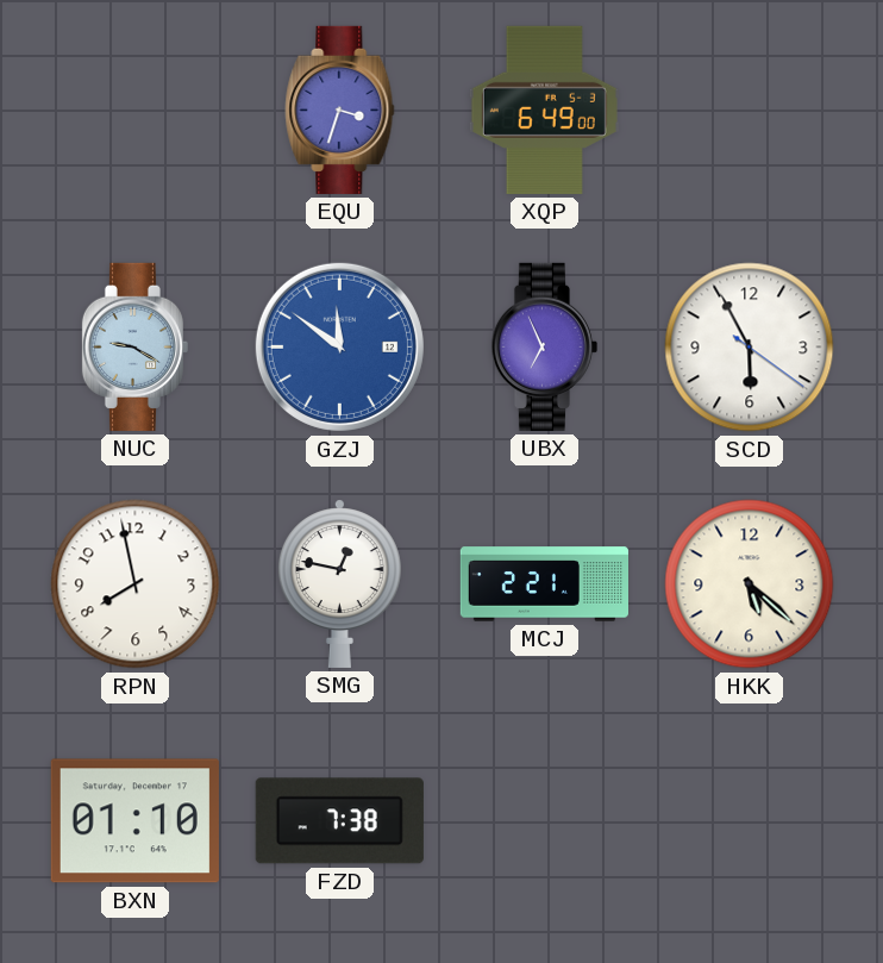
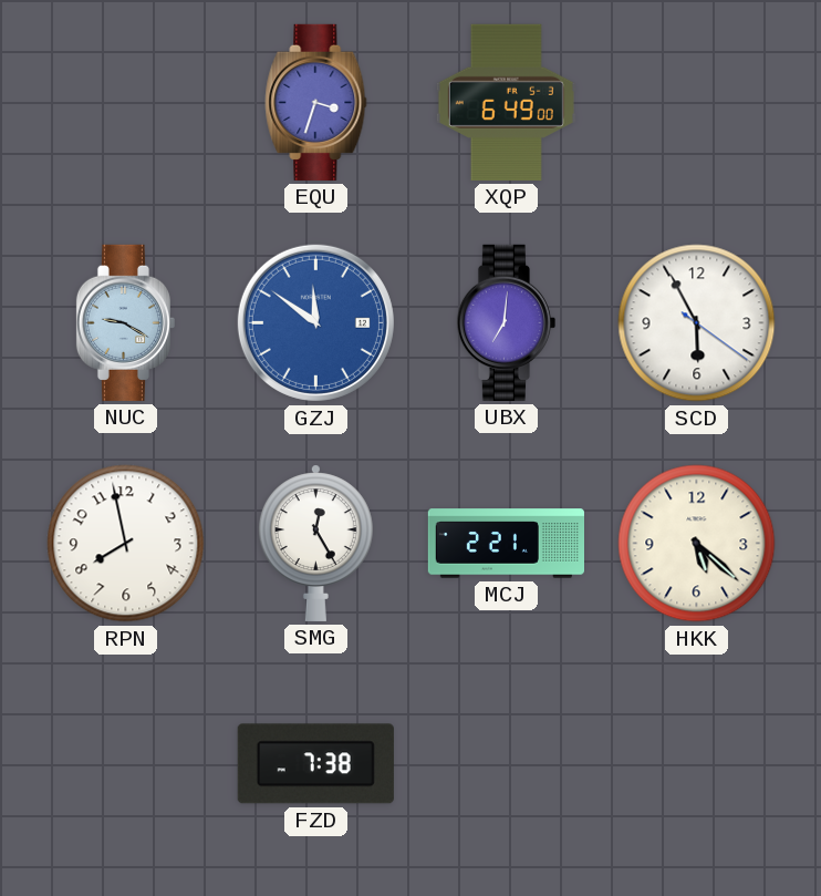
UBX: 6:56 -> 7:01 (506, 322)
SMG: 12:47 -> 12:25 (315, 543)
BXN: 01:10 -> none (134, 821)
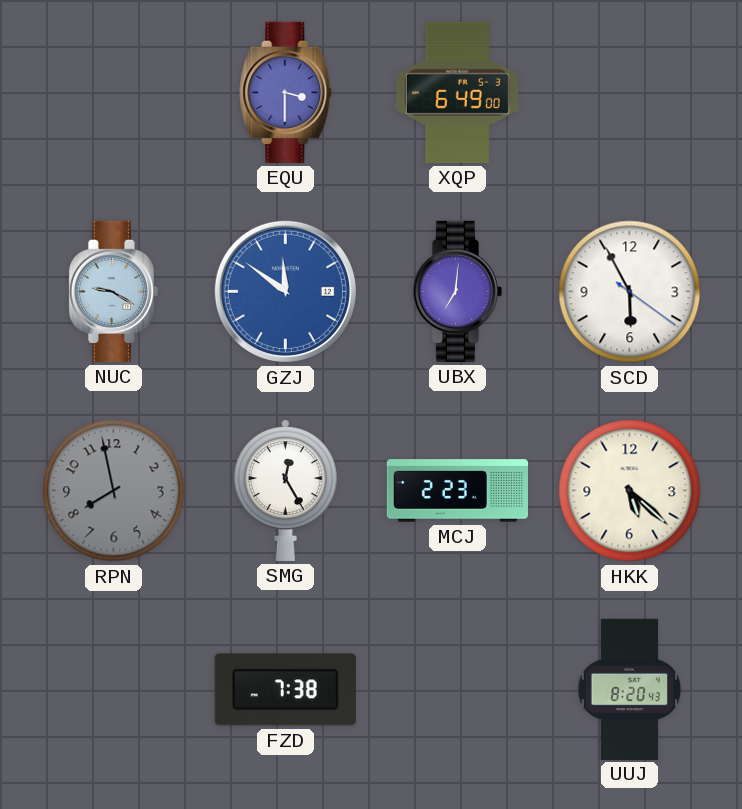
EQU: 3:33 -> 3:30 (286, 92)
RPN dial: white -> grey (114, 491)
MCJ: 2:21 -> 2:23 (457, 491)
UUJ: none -> 8:20 (630, 689)
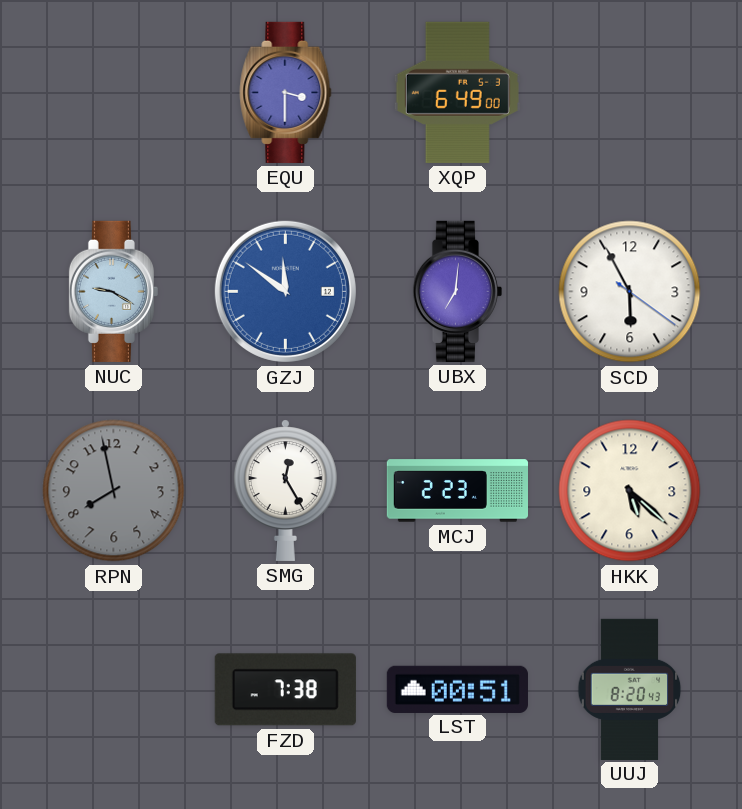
LST: none -> 00:51 (457, 689)
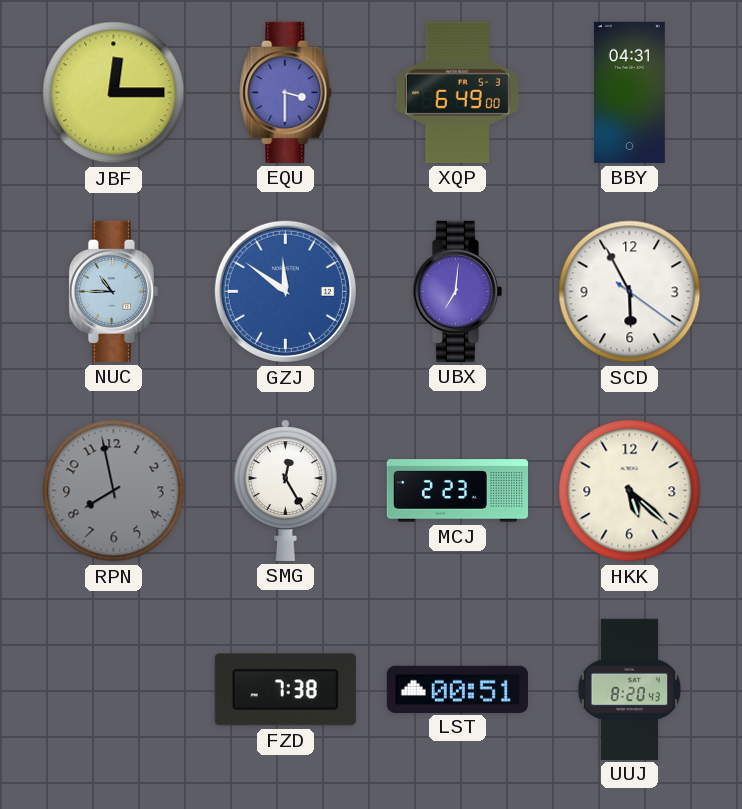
JBF: none -> 12:15 (114, 93)
BBY: none -> 04:31 (629, 92)
NUC: 9:20 -> 10:45 (113, 291)
